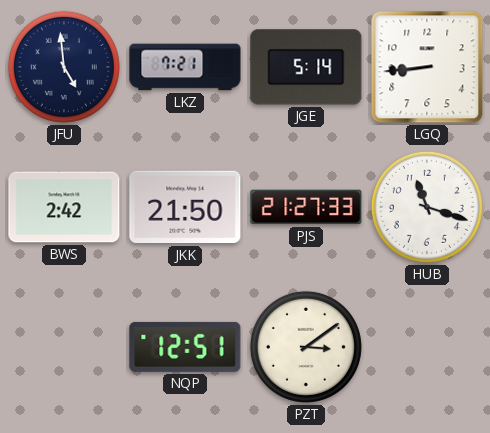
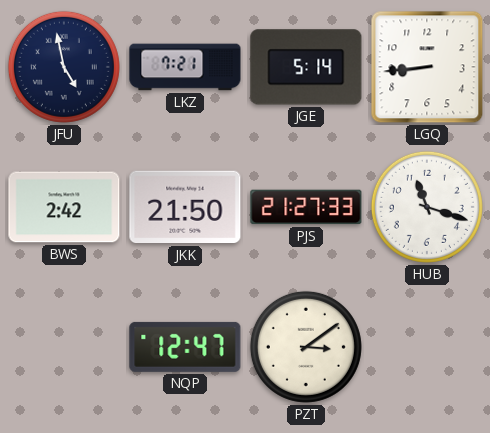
JFU: 4:59 -> 4:58 (64, 67)
NQP: 12:51 -> 12:47 (185, 347)
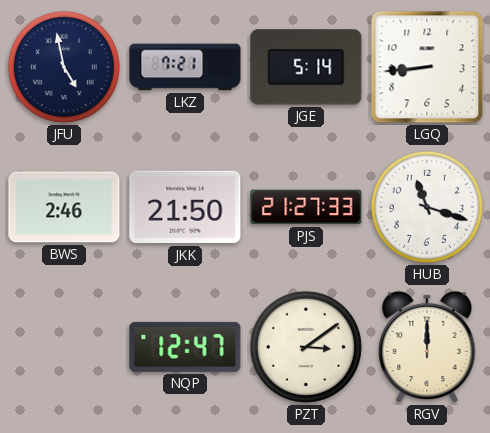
BWS: 2:42 -> 2:46 (64, 207)
RGV: none -> 12:00 (427, 347)
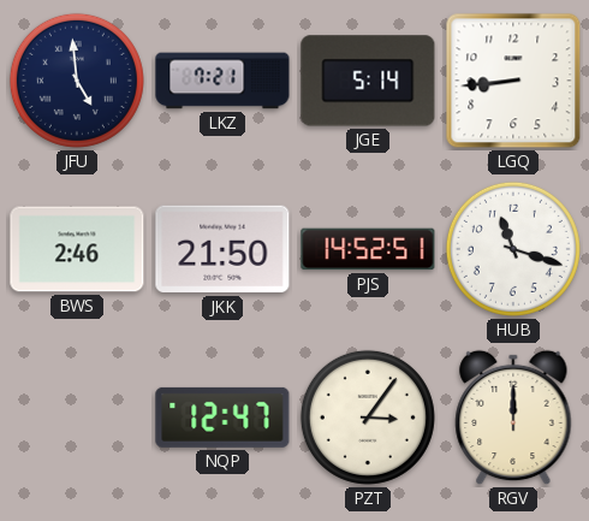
JFU: 4:58 -> 4:59 (77, 81)
PJS: 21:27 -> 14:52 (368, 249)
PZT: 3:09 -> 3:06 (368, 418)
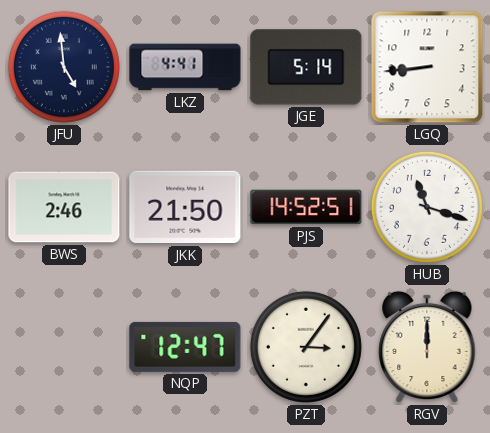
LKZ: 7:21 -> 4:41 (185, 67)
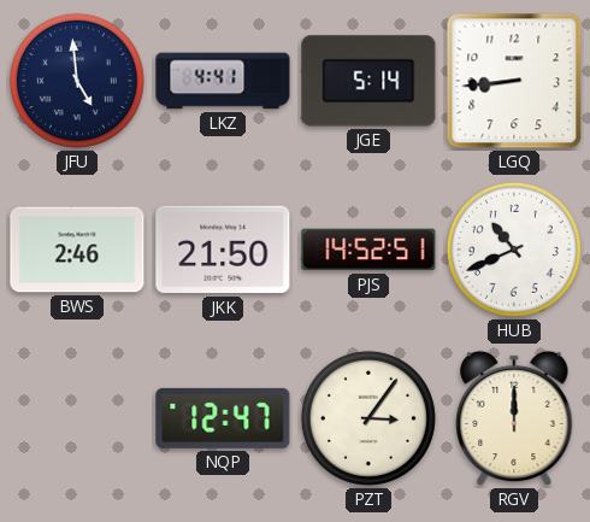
HUB: 11:18 -> 10:41 (514, 250)
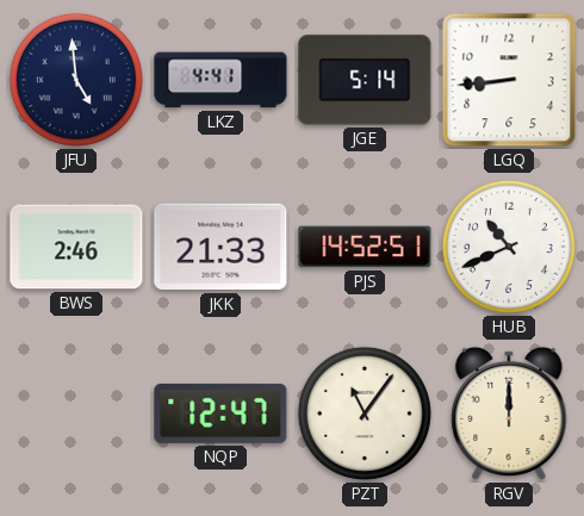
JKK: 21:50 -> 21:33 (220, 247)
PZT: 3:06 -> 11:06 (365, 414)
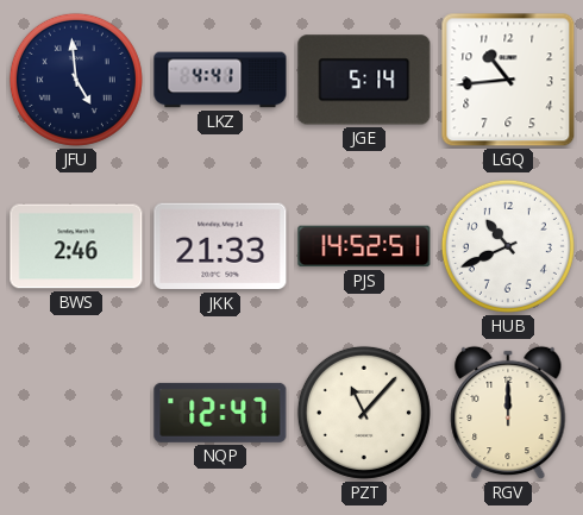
LGQ: 8:44 -> 10:44 (508, 80)
PZT: 11:06 -> 11:07 (364, 413)
